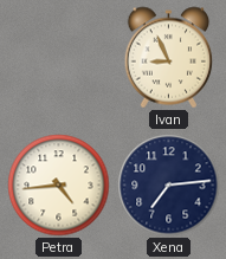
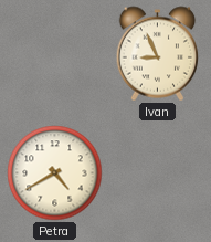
Petra: 4:44 -> 4:40 (55, 173)
Xena: 7:14 -> none (169, 186)
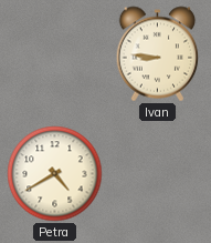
Ivan: 8:56 -> 8:46 (158, 54)
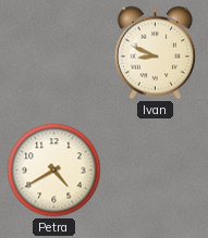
Ivan: 8:46 -> 8:49 (156, 53)
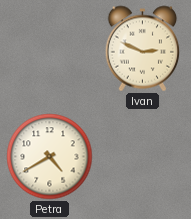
Ivan: 8:49 -> 2:49 (143, 49)
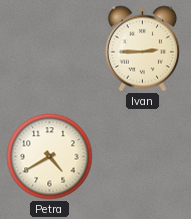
Ivan: 2:49 -> 2:45 (143, 49)
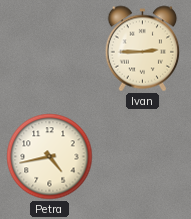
Petra: 4:40 -> 4:43 (50, 157)
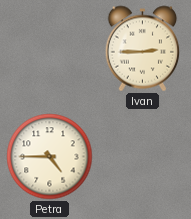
Petra: 4:43 -> 4:45 (50, 157)
